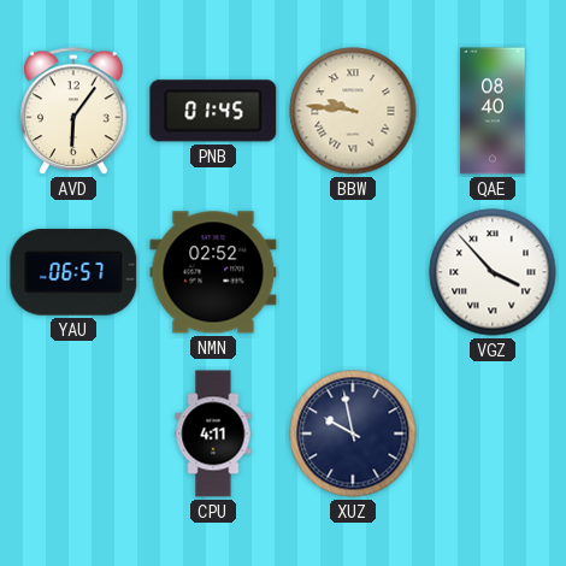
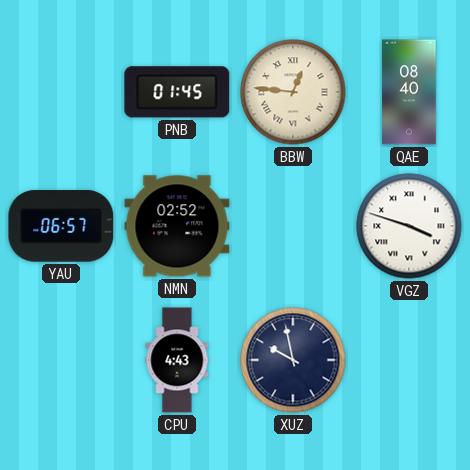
AVD: 6:06 -> none (73, 112)
BBW: 9:46 -> 12:46 (293, 92)
VGZ: 3:53 -> 3:48 (409, 226)
CPU: 4:11 -> 4:43 (177, 360)
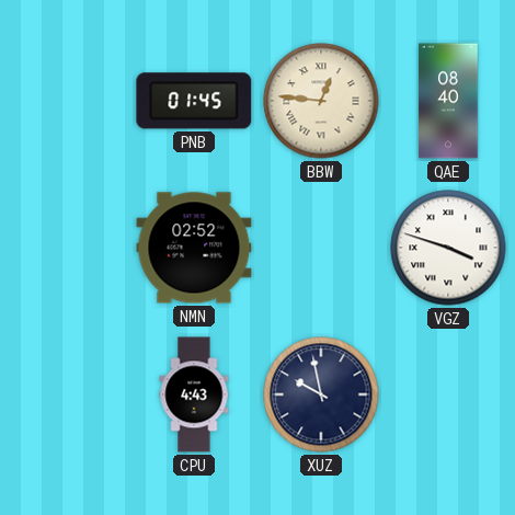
YAU: 06:57 -> none (61, 226)
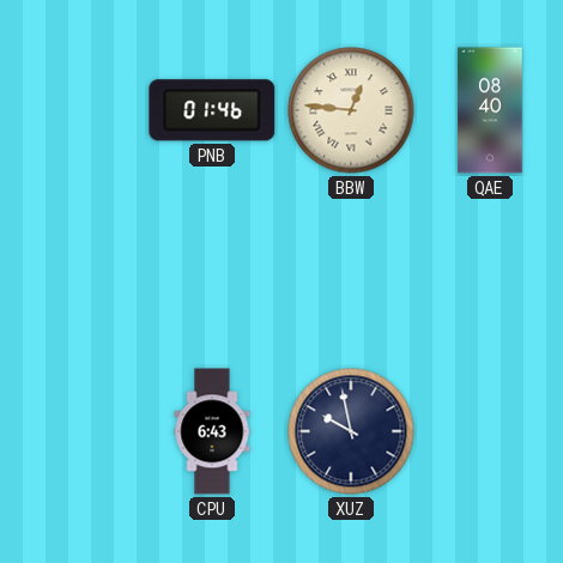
PNB: 01:45 -> 01:46 (212, 110)
NMN: 02:52 -> none (194, 248)
VGZ: 3:48 -> none (448, 248)
CPU: 4:43 -> 6:43 (212, 431)
